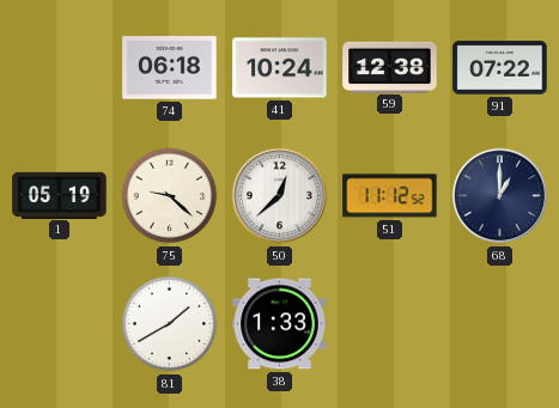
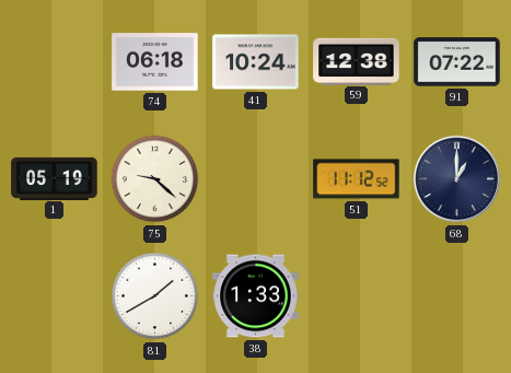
50: 12:38 -> none (280, 196)
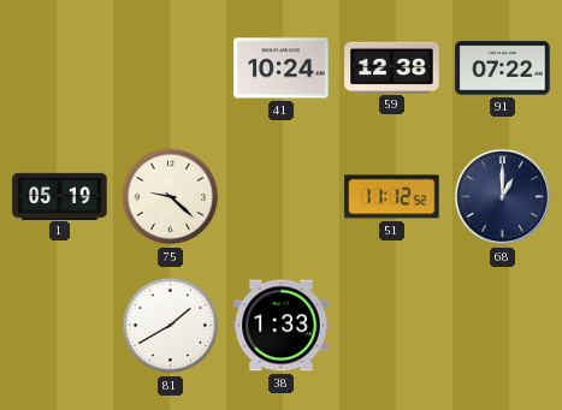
74: 06:18 -> none (155, 62)
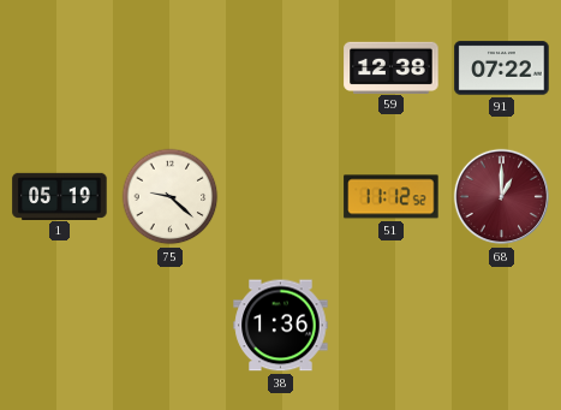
41: 10:24 -> none (282, 69)
68 dial: navy -> burgundy (502, 197)
81: 1:40 -> none (171, 326)
38: 1:33 -> 1:36 (281, 326)
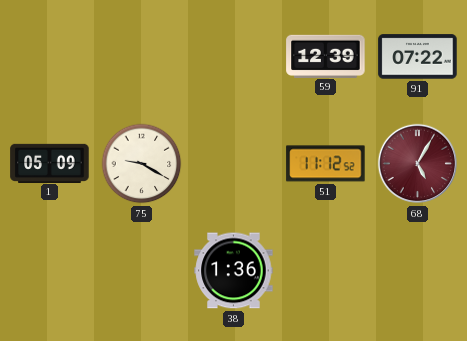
59: 12:38 -> 12:39 (326, 56)
1: 05:19 -> 05:09 (50, 163)
75: 9:22 -> 9:20 (142, 164)
68: 1:00 -> 5:05 (418, 164)
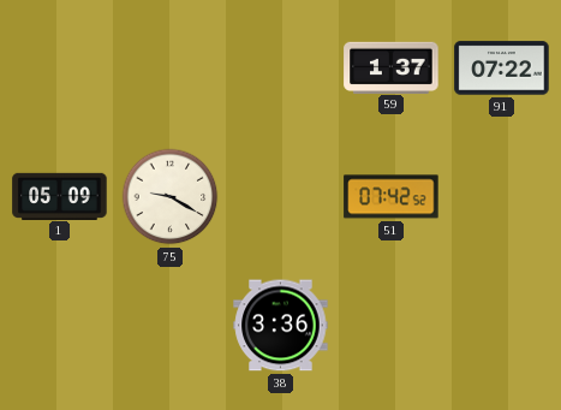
59: 12:39 -> 1:37 (392, 67)
51: 11:12 -> 07:42 (392, 197)
68: 5:05 -> none (418, 164)
38: 1:36 -> 3:36 (281, 326)
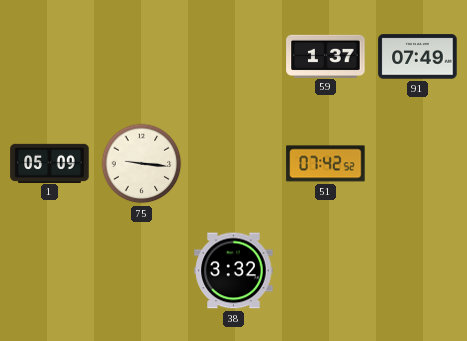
91: 07:22 -> 07:49 (418, 57)
75: 9:20 -> 9:16 (142, 164)
38: 3:36 -> 3:32 (234, 271)
